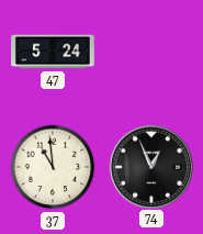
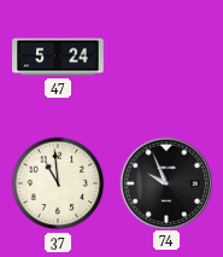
74: 12:56 -> 9:56 (165, 182)
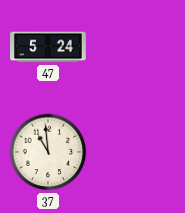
74: 9:56 -> none (165, 182)
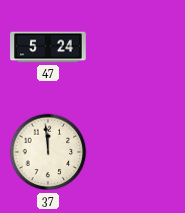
37: 10:59 -> 11:59 (48, 152)
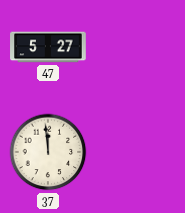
47: 5:24 -> 5:27 (48, 47)
